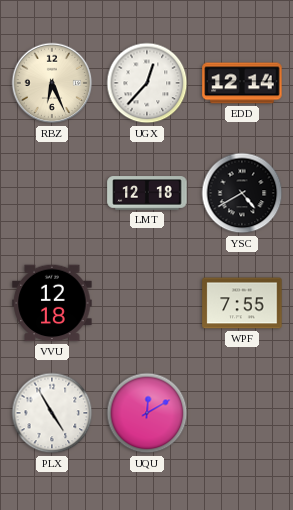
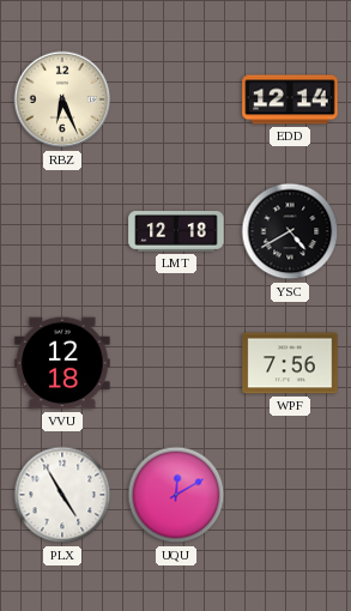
UGX: 12:37 -> none (147, 83)
WPF: 7:55 -> 7:56 (290, 363)
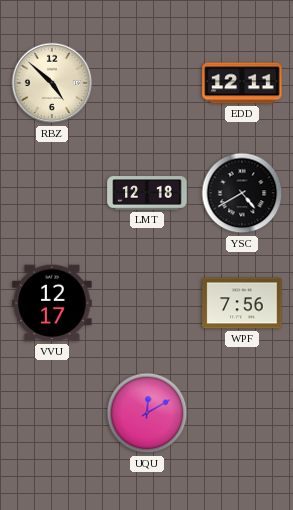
RBZ: 6:26 -> 4:52 (52, 83)
EDD: 12:14 -> 12:11 (242, 83)
VVU: 12:18 -> 12:17 (52, 303)
PLX: 4:55 -> none (62, 495)
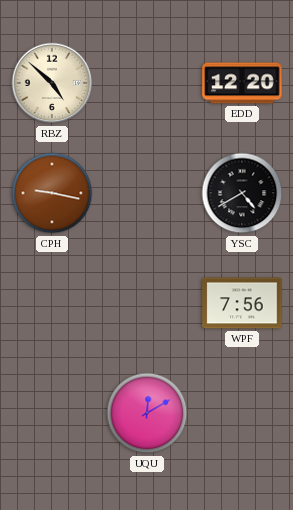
EDD: 12:11 -> 12:20 (242, 83)
CPH: none -> 9:17 (52, 193)
LMT: 12:18 -> none (147, 193)
VVU: 12:17 -> none (52, 303)
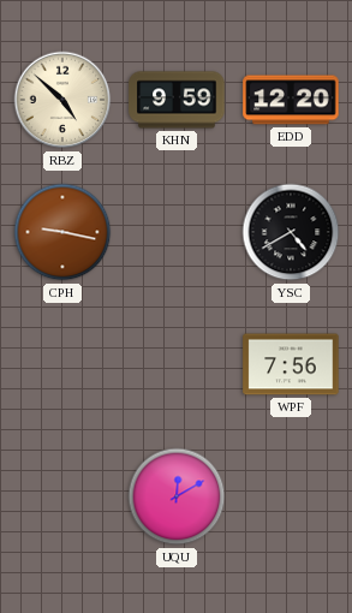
KHN: none -> 9:59 (177, 100)
